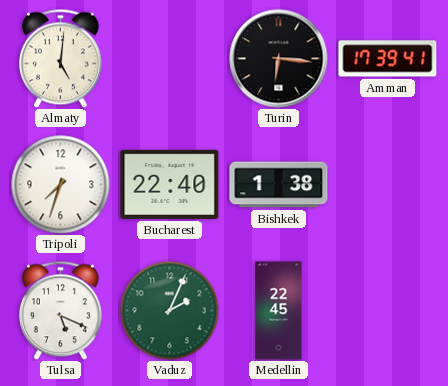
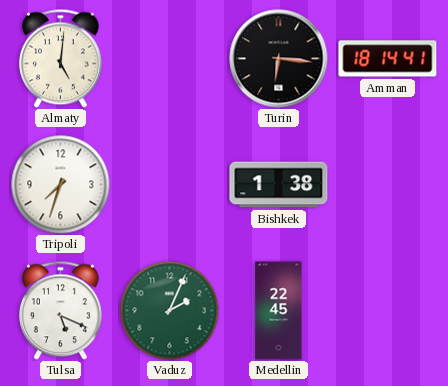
Amman: 17:39 -> 18:14 (388, 59)
Bucharest: 22:40 -> none (170, 184)
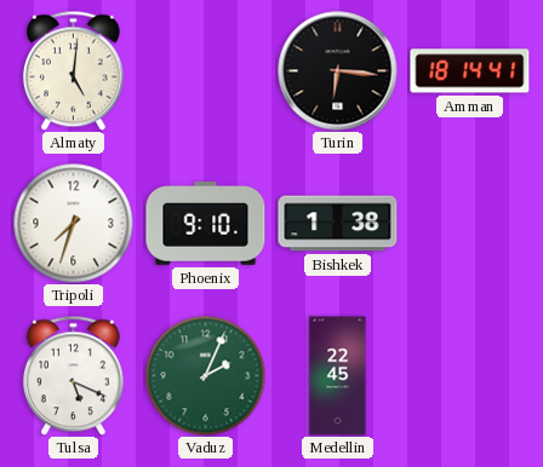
Phoenix: none -> 9:10 (206, 223)
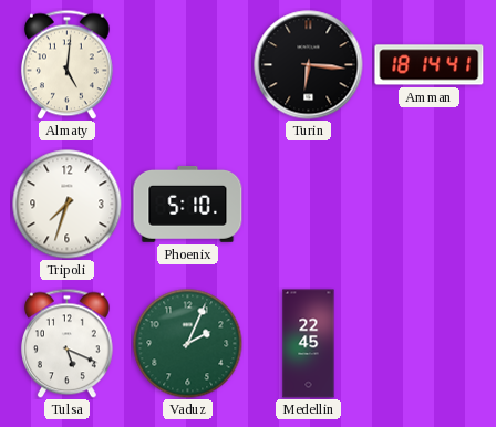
Phoenix: 9:10 -> 5:10 (188, 204)
Bishkek: 1:38 -> none (338, 224)
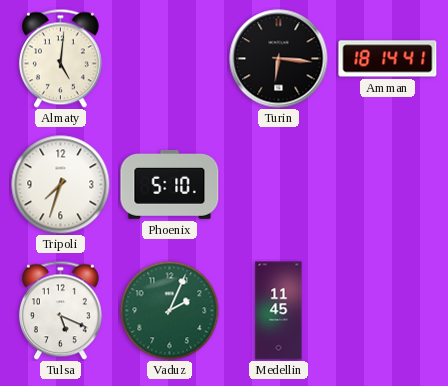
Medellin: 22:45 -> 11:45 (279, 311)
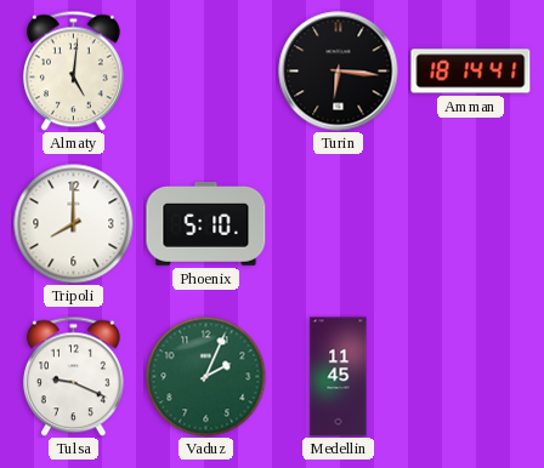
Tripoli: 7:33 -> 8:00 (74, 224)
Tulsa: 5:19 -> 9:19 (73, 376)
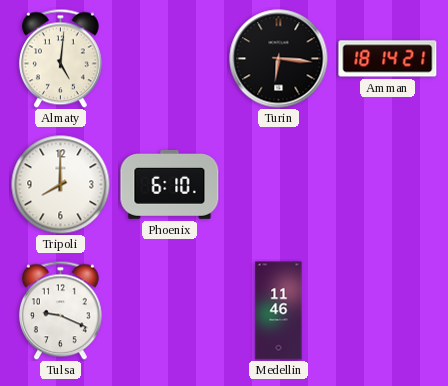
Amman: 18:14:41 -> 18:14:21 (388, 59)
Phoenix: 5:10 -> 6:10 (170, 184)
Vaduz: 2:04 -> none (206, 377)
Medellin: 11:45 -> 11:46 (279, 311)
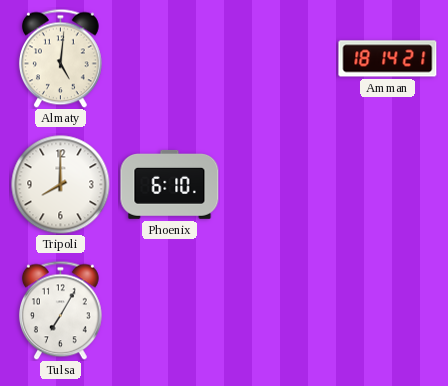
Turin: 6:16 -> none (279, 59)
Tulsa: 9:19 -> 7:05 (60, 310)
Medellin: 11:46 -> none (279, 311)
